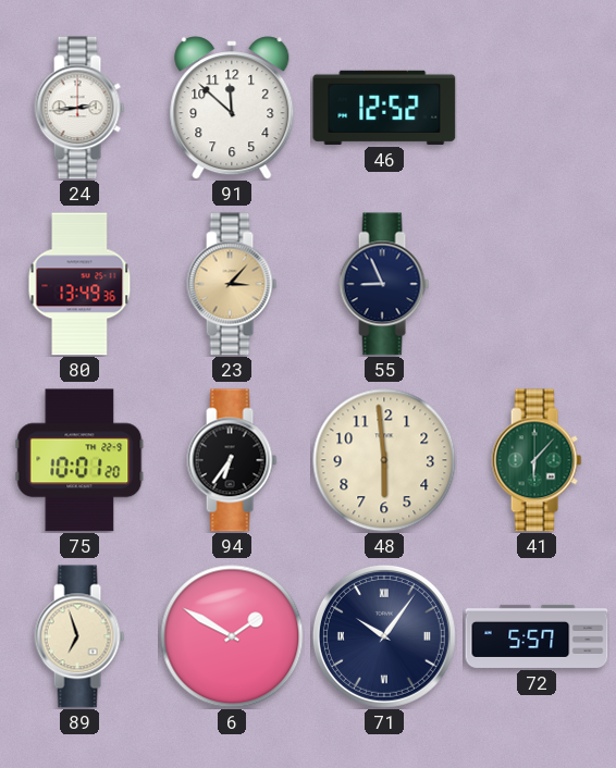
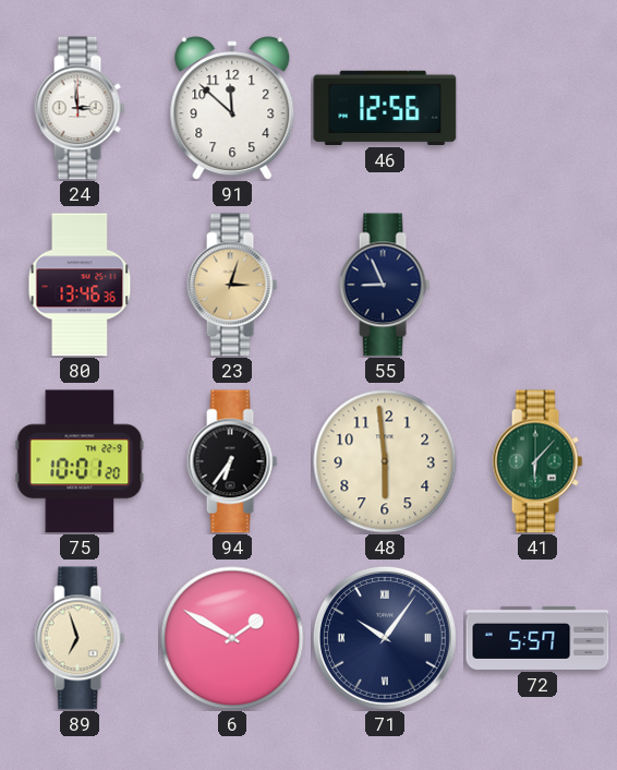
24: 2:44 -> 2:59 (80, 108)
46: 12:52 -> 12:56 (385, 108)
80: 13:49 -> 13:46 (80, 285)
23: 3:07 -> 3:03 (232, 285)
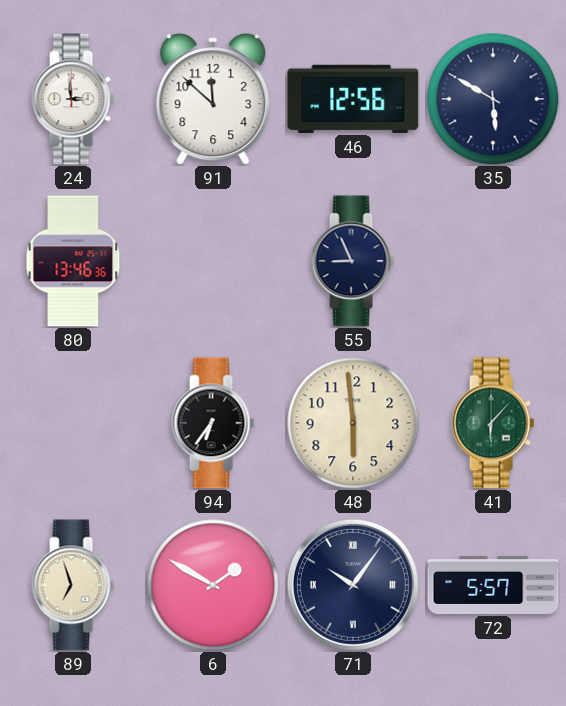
35: none -> 5:50 (493, 99)
23: 3:03 -> none (232, 285)
75: 10:01 -> none (80, 461)
